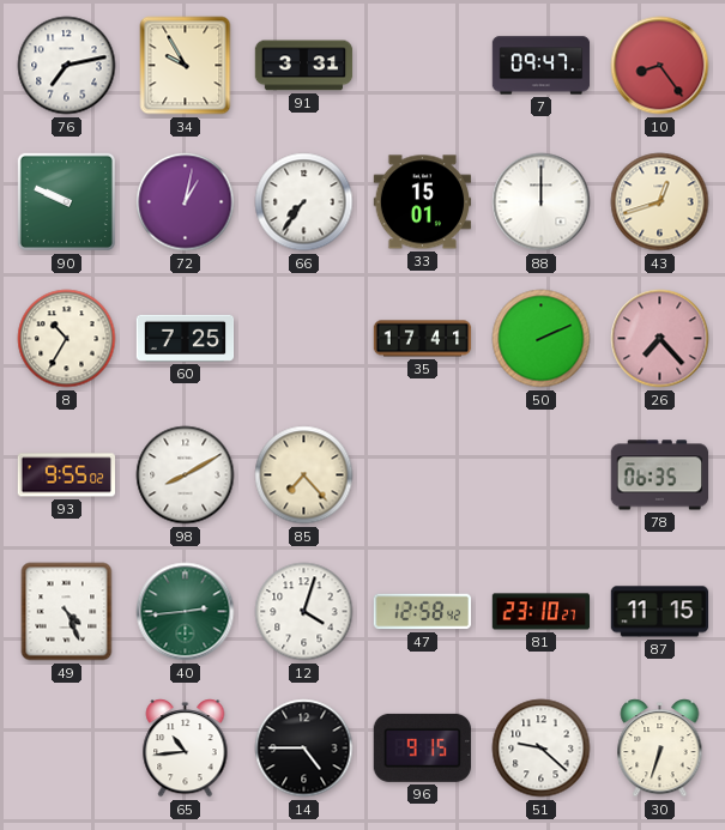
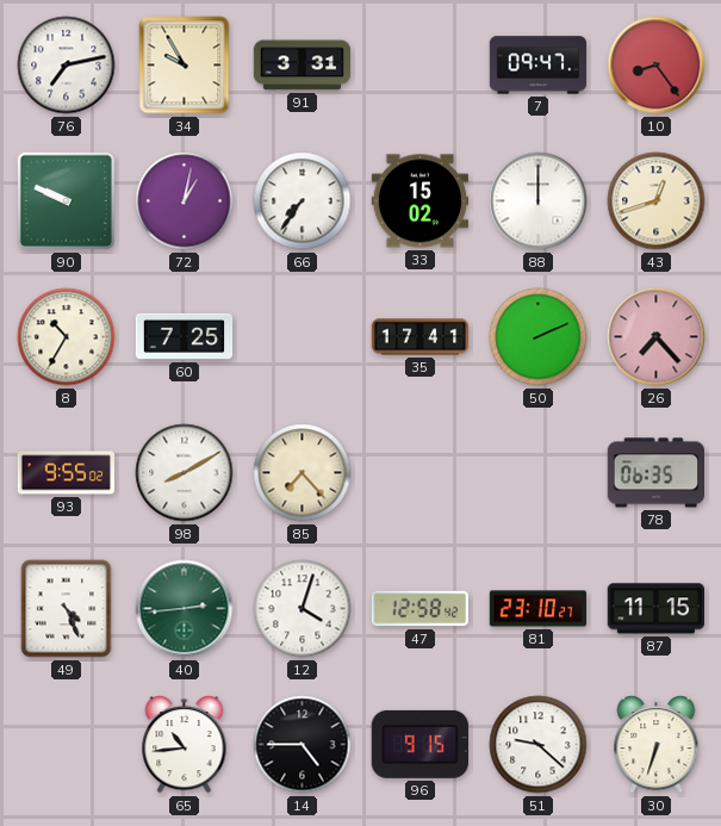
33: 15:01 -> 15:02 (421, 201)
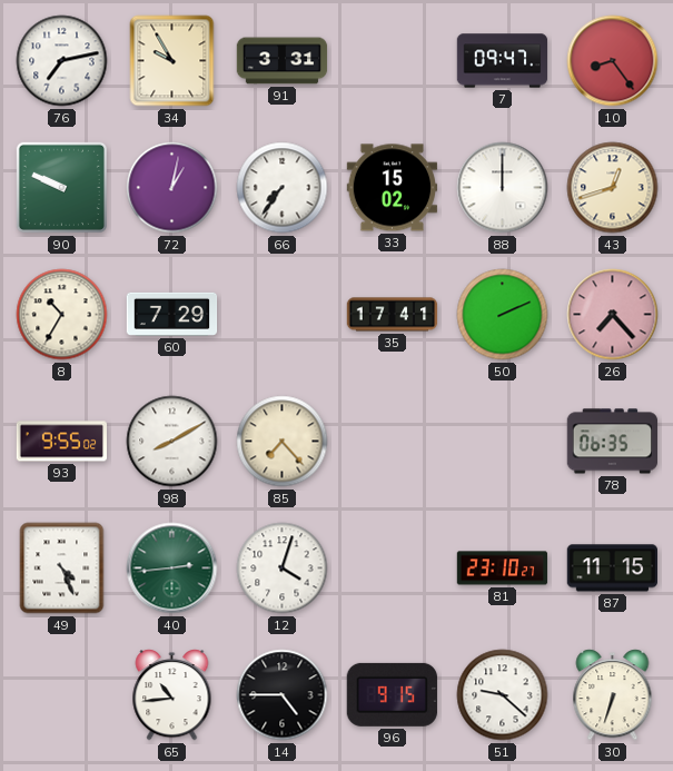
60: 7:25 -> 7:29 (172, 314)
47: 12:58 -> none (421, 609)
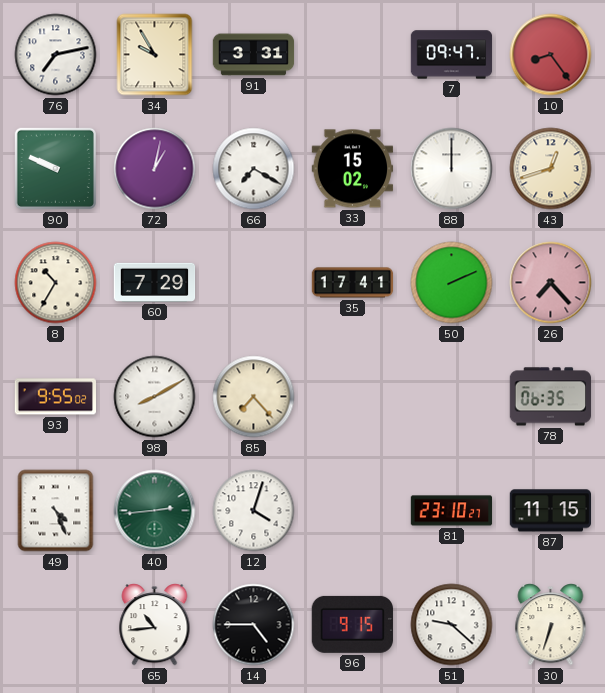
66: 7:36 -> 7:20 (254, 169)
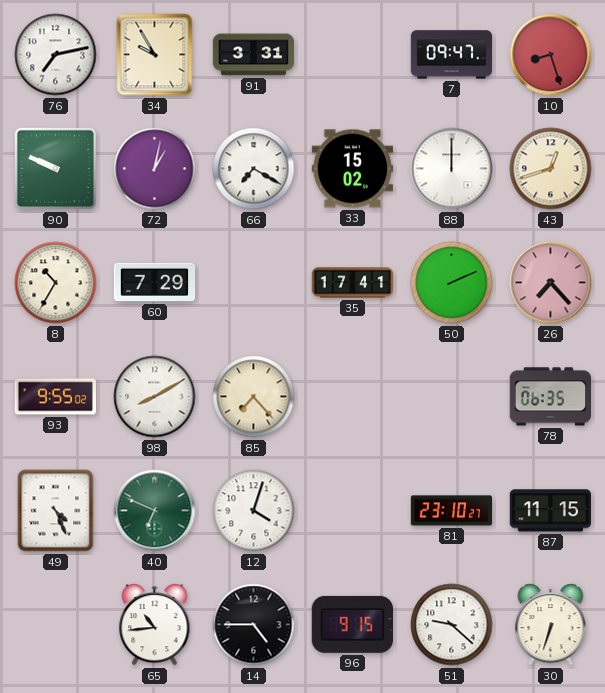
10: 8:24 -> 8:27 (551, 55)
40: 2:44 -> 6:49 (155, 511)
